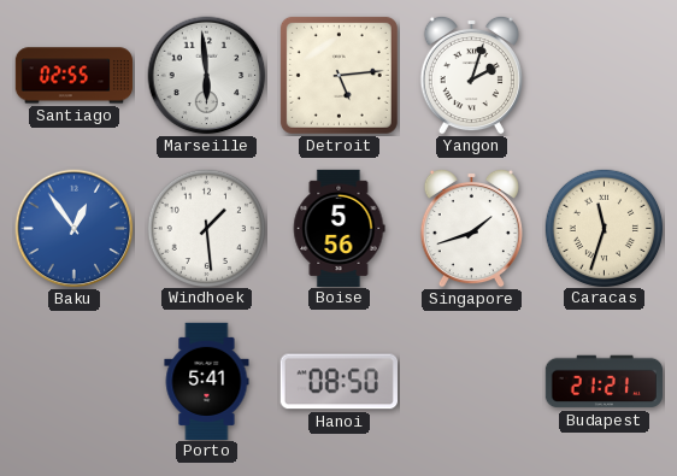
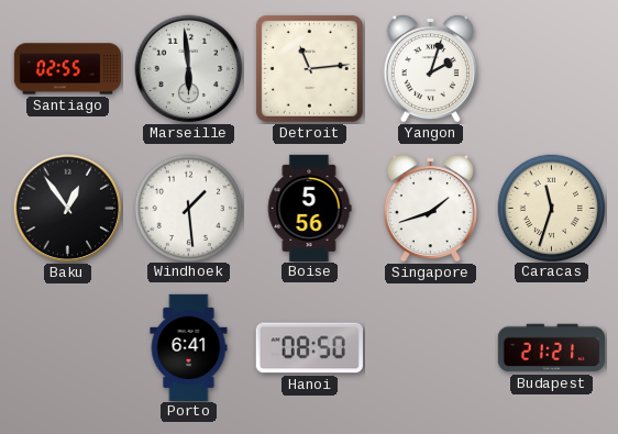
Detroit: 5:14 -> 11:14 (309, 68)
Baku dial: blue -> black (68, 209)
Porto: 5:41 -> 6:41 (189, 347)
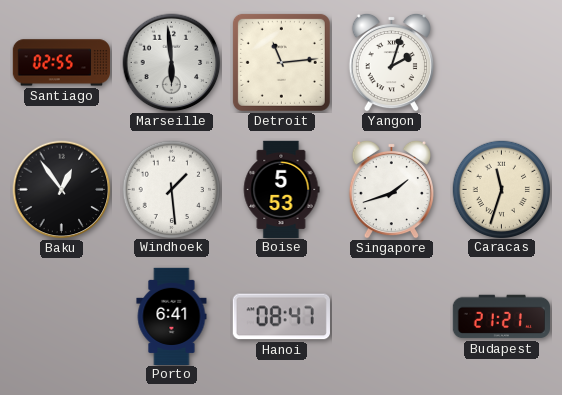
Boise: 5:56 -> 5:53 (281, 189)
Hanoi: 08:50 -> 08:47 (281, 317)
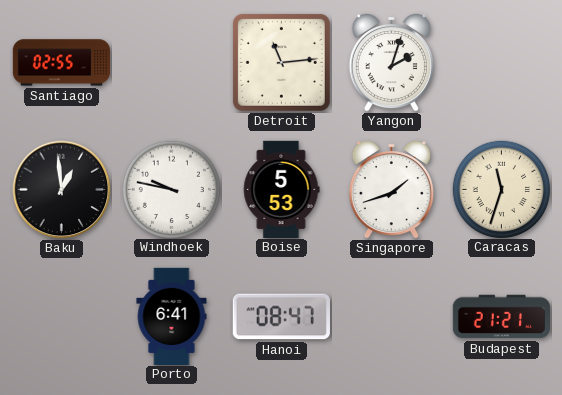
Marseille: 5:59 -> none (172, 63)
Baku: 12:54 -> 12:59 (62, 190)
Windhoek: 1:29 -> 9:47 (171, 189)
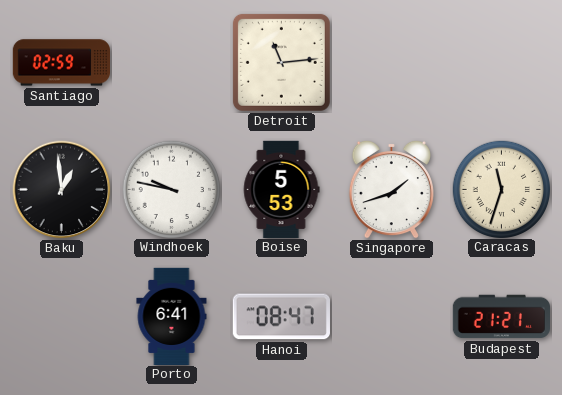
Santiago: 02:55 -> 02:59 (61, 63)
Yangon: 2:03 -> none (391, 62)
